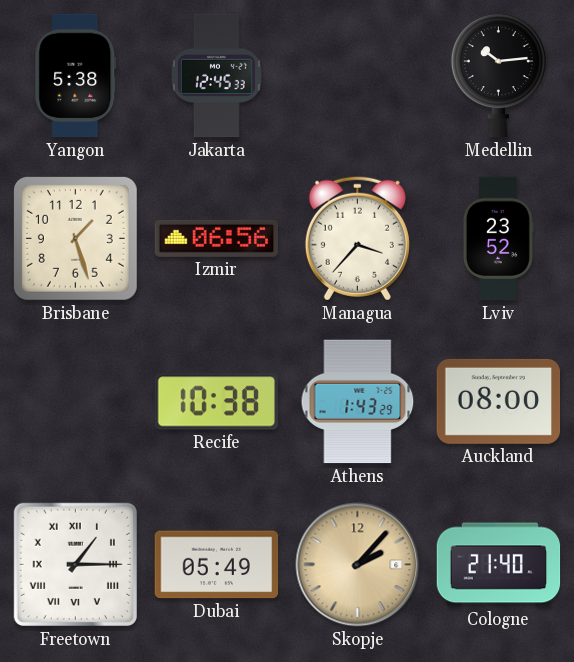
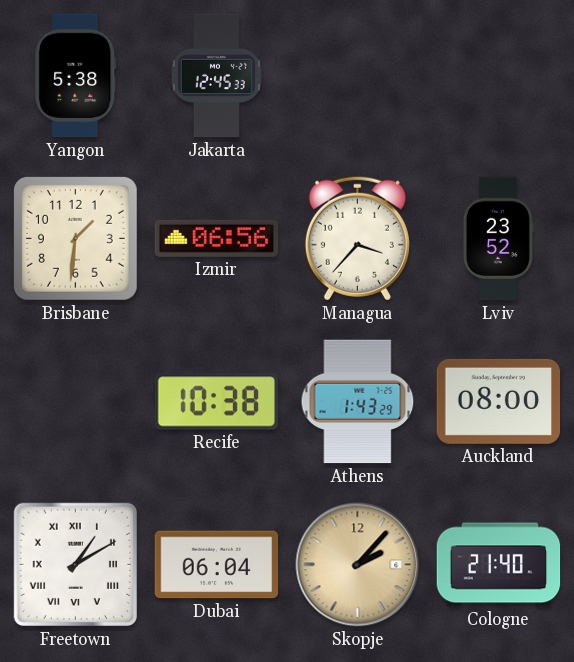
Medellin: 10:14 -> none (498, 76)
Brisbane: 1:27 -> 1:31 (75, 238)
Freetown: 1:15 -> 1:10 (75, 564)
Dubai: 05:49 -> 06:04 (217, 565)
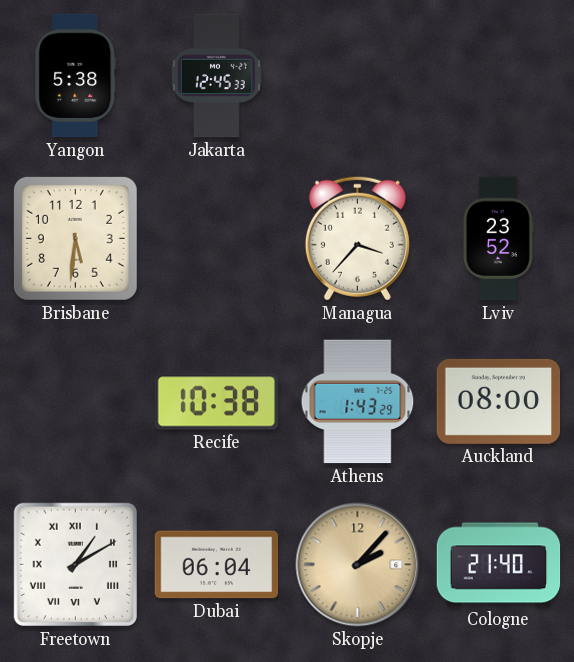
Brisbane: 1:31 -> 5:31 (75, 238)
Izmir: 06:56 -> none (217, 238)
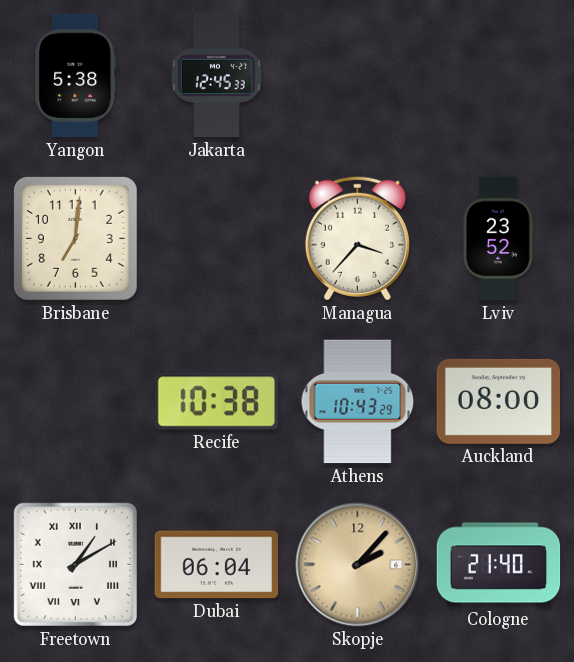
Brisbane: 5:31 -> 7:01 (75, 238)
Athens: 1:43 -> 10:43 (358, 402)
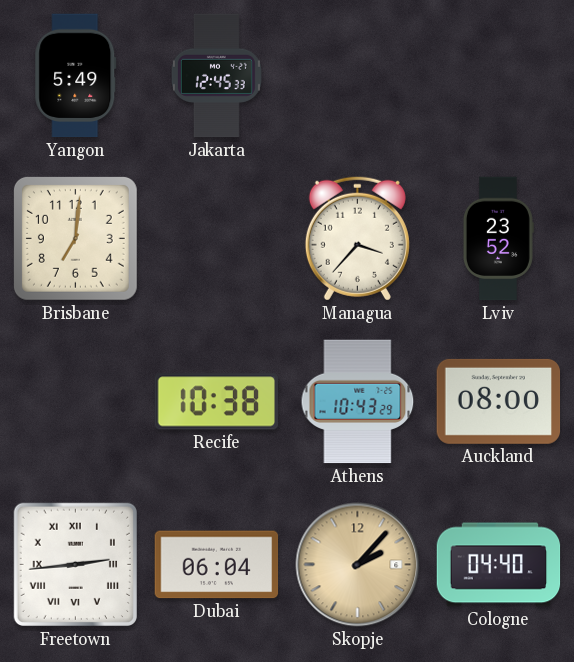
Yangon: 5:38 -> 5:49 (76, 76)
Freetown: 1:10 -> 2:44 (75, 564)
Cologne: 21:40 -> 04:40 (499, 565)
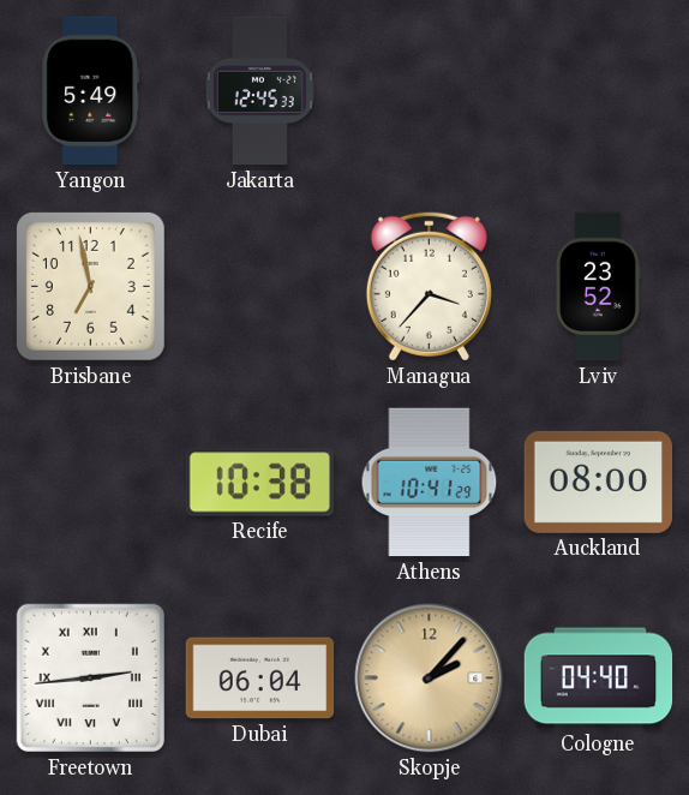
Brisbane: 7:01 -> 6:58 (90, 286)
Athens: 10:43 -> 10:41 (430, 483)
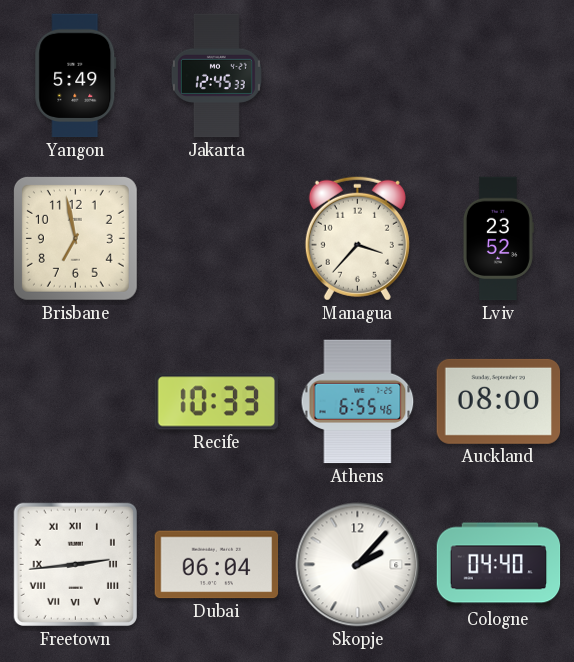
Recife: 10:38 -> 10:33 (217, 402)
Athens: 10:41 -> 6:55 (358, 402)
Skopje dial: champagne -> white (358, 565)
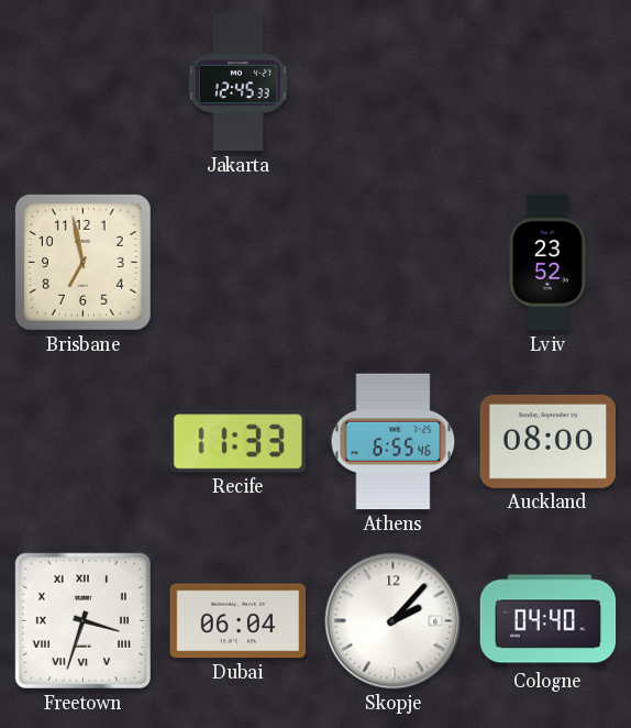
Yangon: 5:49 -> none (76, 76)
Managua: 3:37 -> none (357, 238)
Recife: 10:33 -> 11:33 (239, 442)
Freetown: 2:44 -> 3:33 (82, 620)
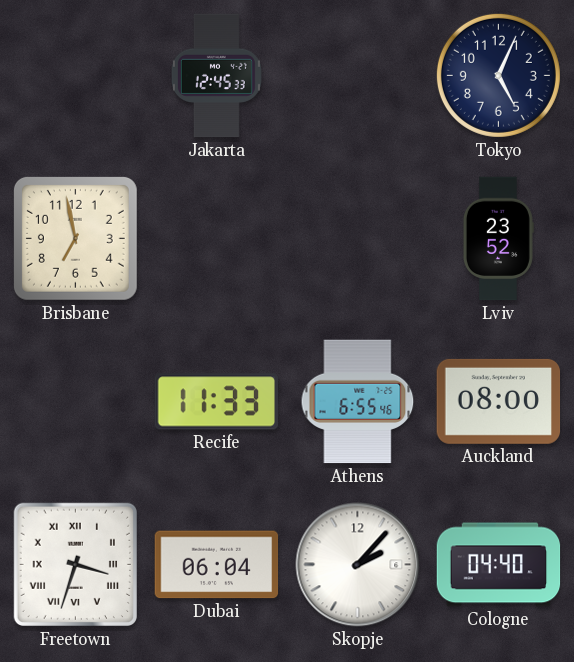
Tokyo: none -> 5:04 (498, 75)
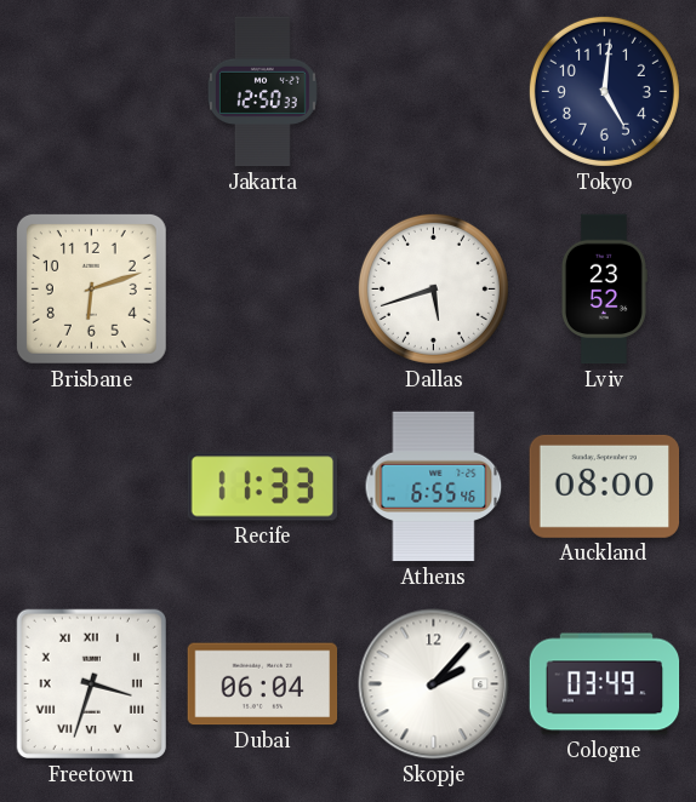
Jakarta: 12:45 -> 12:50 (262, 92)
Tokyo: 5:04 -> 5:01 (604, 91)
Brisbane: 6:58 -> 6:12 (91, 288)
Dallas: none -> 5:42 (433, 288)
Cologne: 04:40 -> 03:49 (605, 684)
